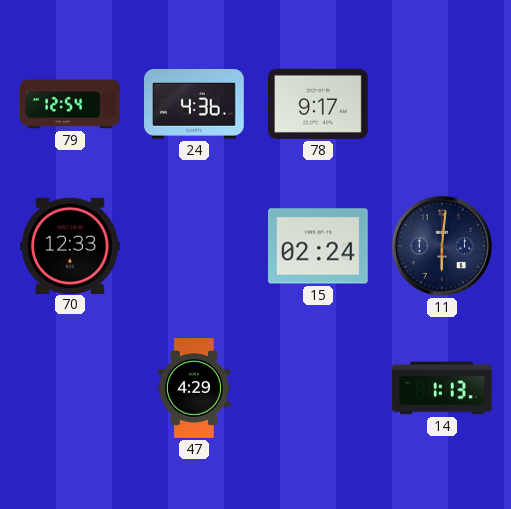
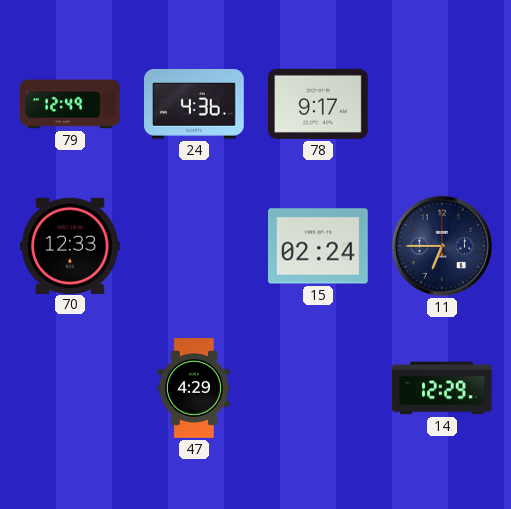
79: 12:54 -> 12:49 (70, 104)
11: 6:01 -> 6:45 (442, 246)
14: 1:13 -> 12:29 (442, 388)
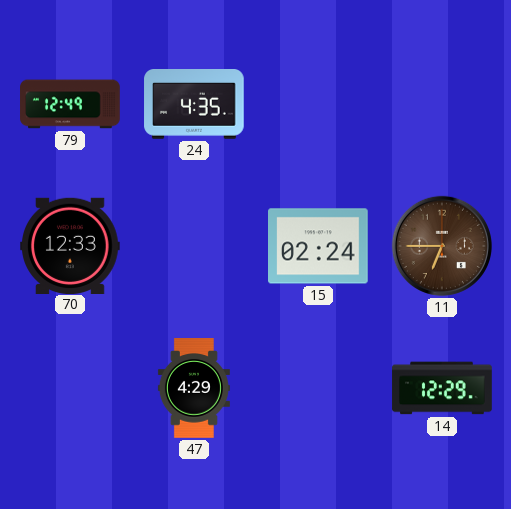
24: 4:36 -> 4:35 (194, 105)
78: 9:17 -> none (318, 104)
11 dial: navy -> brown (442, 246)
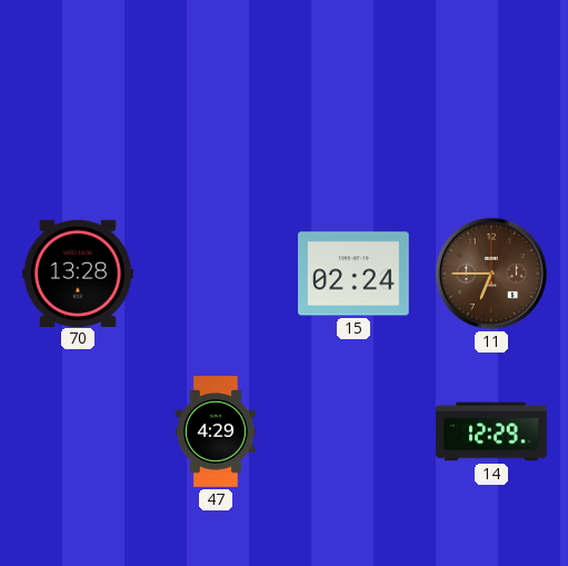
79: 12:49 -> none (70, 104)
24: 4:35 -> none (194, 105)
70: 12:33 -> 13:28 (78, 272)
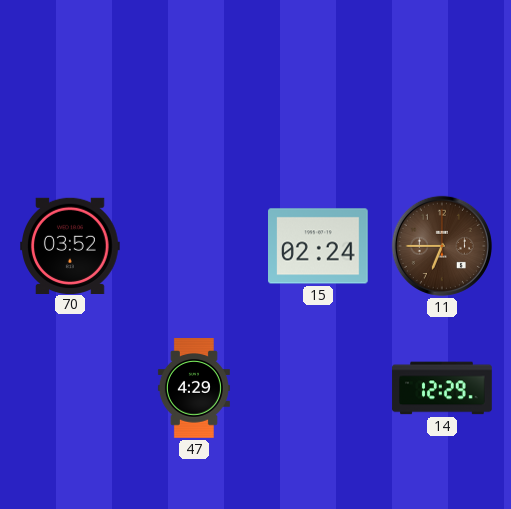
70: 13:28 -> 03:52 (70, 245)
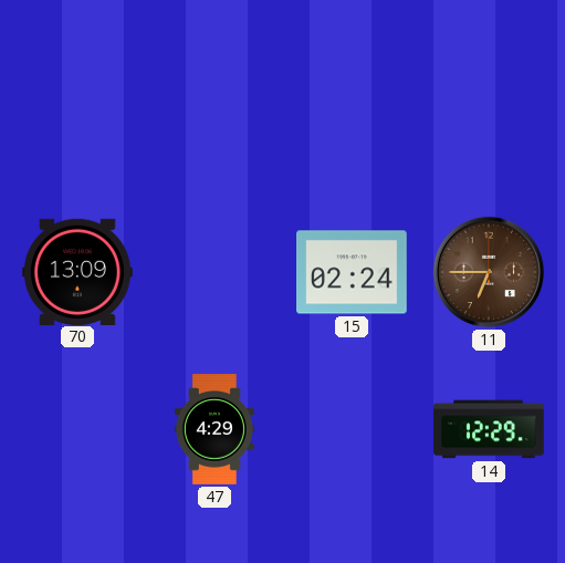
70: 03:52 -> 13:09 (77, 271)
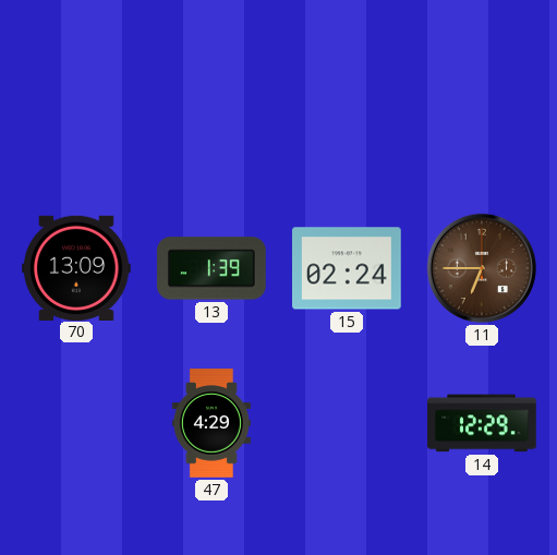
13: none -> 1:39 (213, 268)
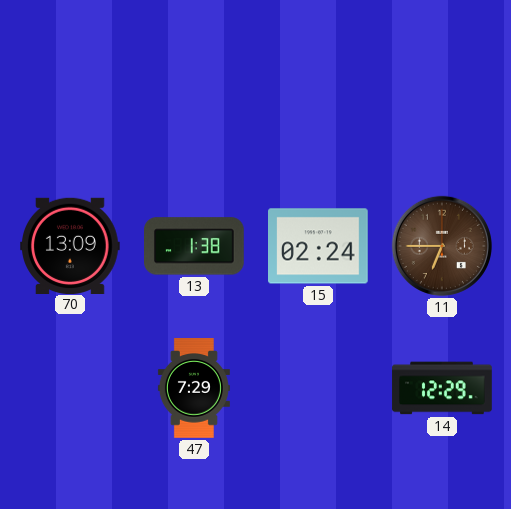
13: 1:39 -> 1:38 (195, 246)
47: 4:29 -> 7:29 (194, 388)
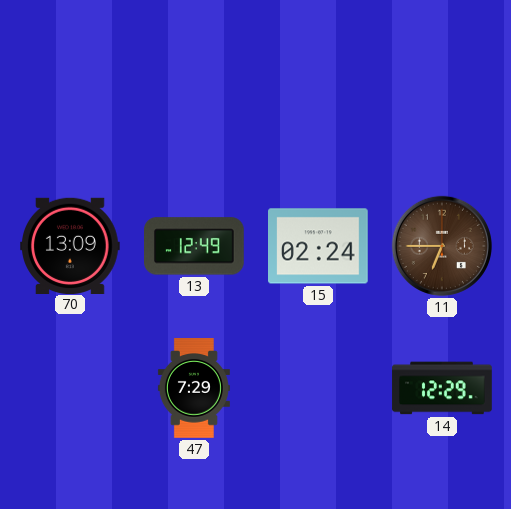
13: 1:38 -> 12:49 (195, 246)
